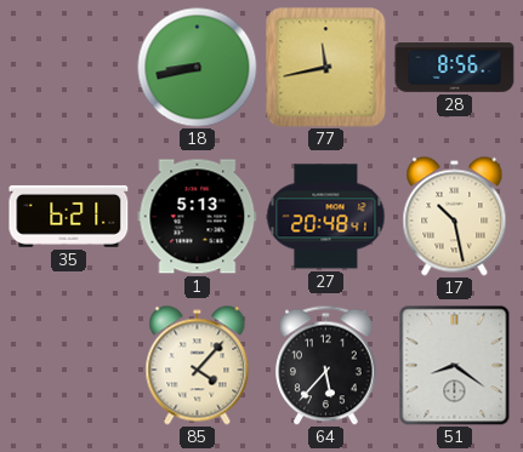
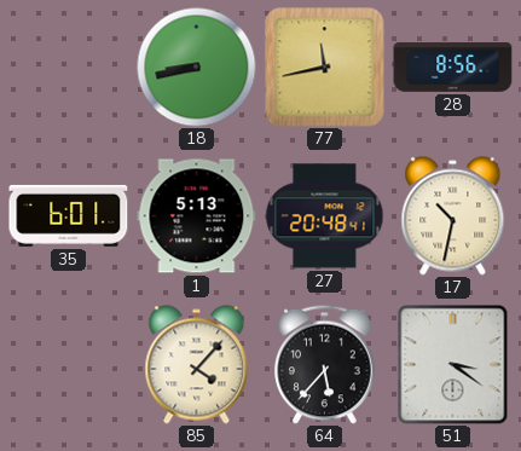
35: 6:21 -> 6:01 (69, 215)
17: 10:28 -> 10:32 (453, 216)
51: 8:21 -> 3:21 (453, 365)
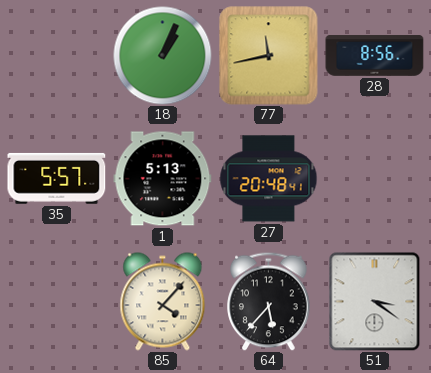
18: 8:43 -> 1:04 (163, 56)
35: 6:01 -> 5:57 (57, 178)
17: 10:32 -> none (453, 216)
